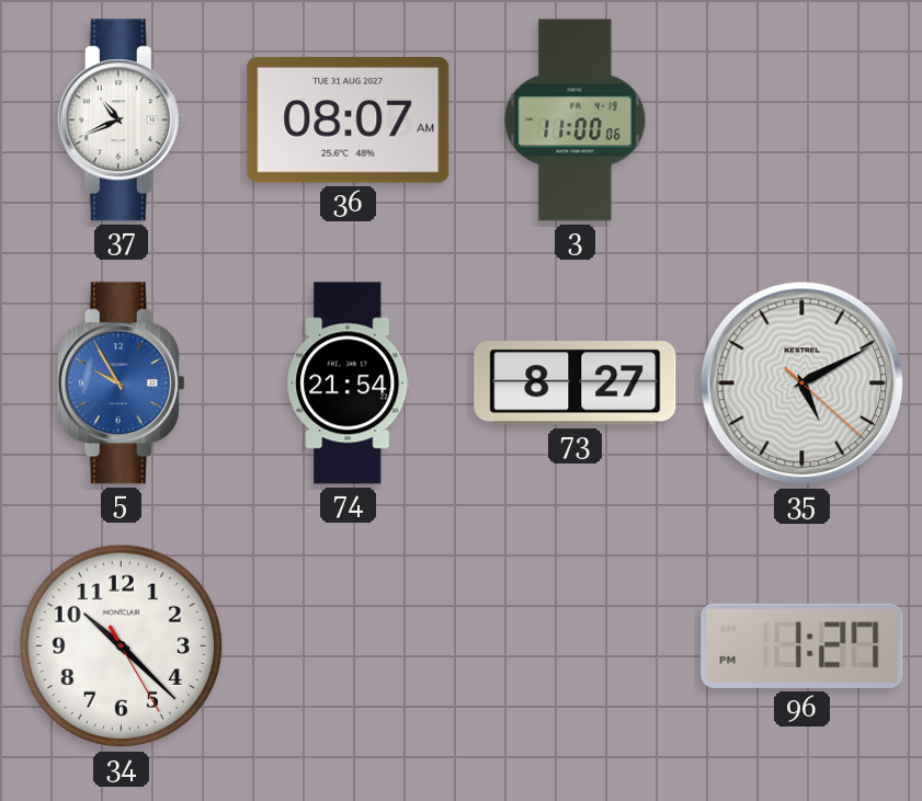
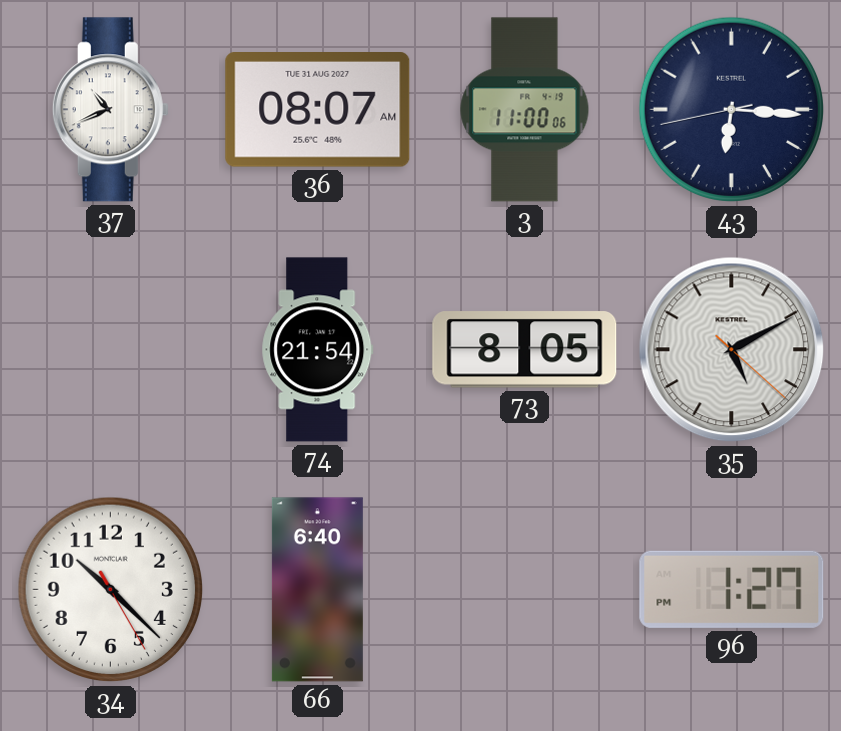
43: none -> 6:15 (732, 110)
5: 9:55 -> none (121, 384)
73: 8:27 -> 8:05 (525, 350)
66: none -> 6:40 (317, 590)
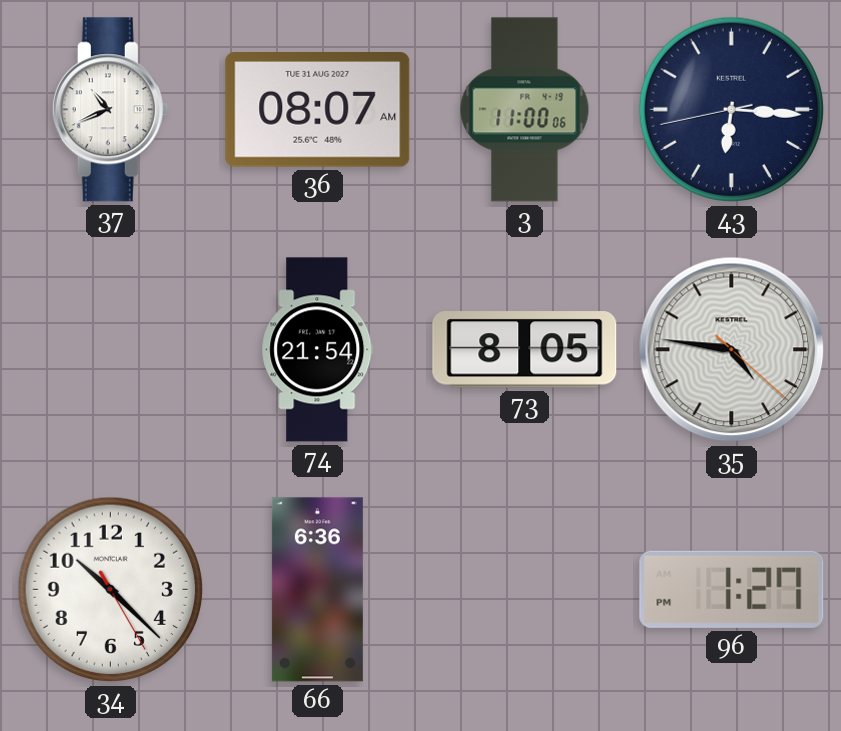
35: 5:10 -> 4:46 (732, 350)
66: 6:40 -> 6:36 (317, 590)
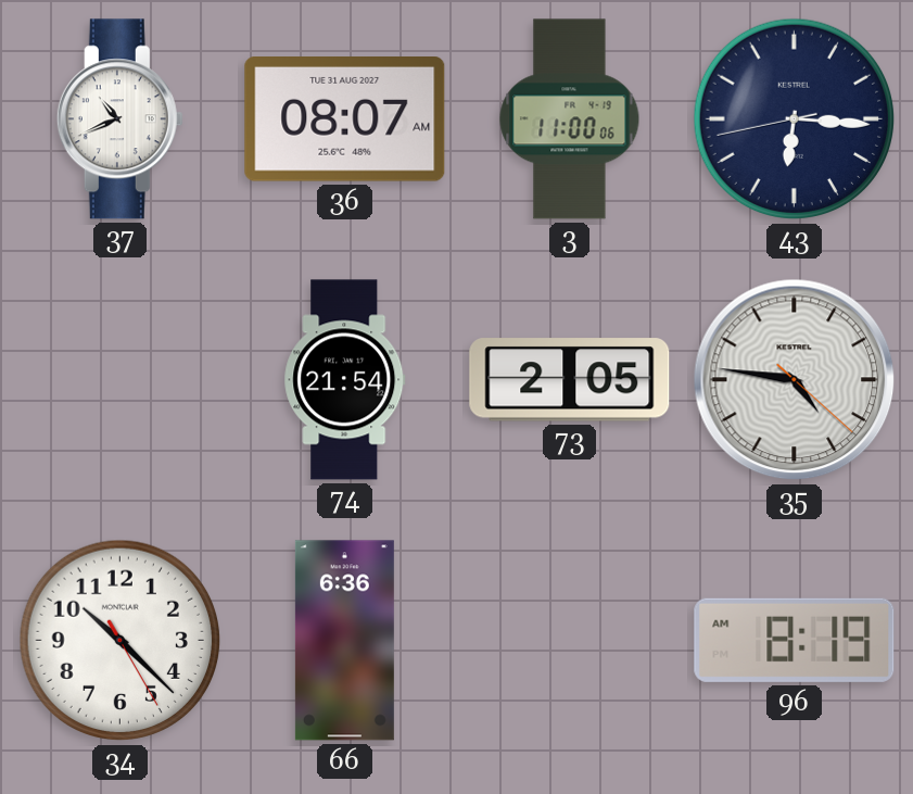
73: 8:05 -> 2:05 (570, 380)
96: 1:27 -> 8:19 (795, 640)
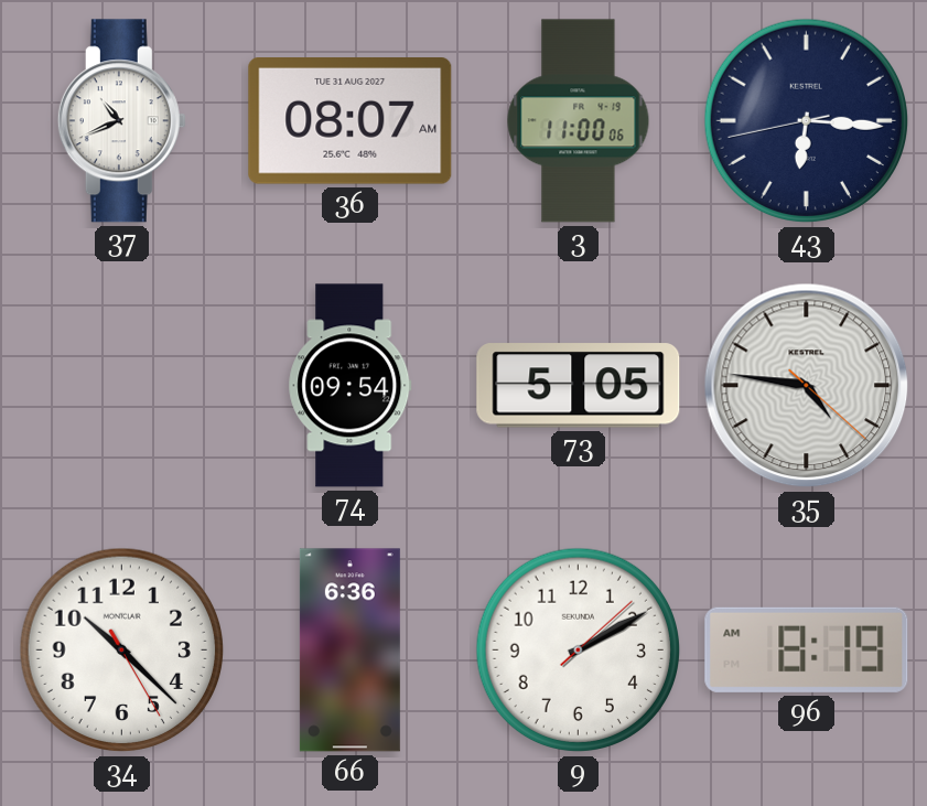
74: 21:54 -> 09:54 (351, 386)
73: 2:05 -> 5:05 (579, 386)
9: none -> 2:10 (579, 651)
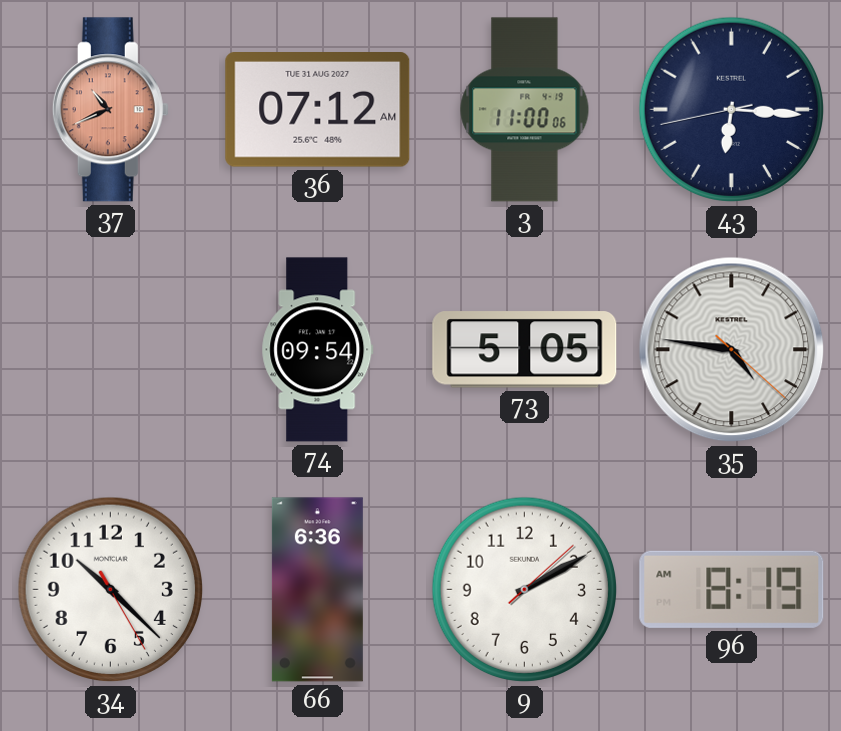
37 dial: white -> salmon (110, 110)
36: 08:07 -> 07:12 (318, 110)
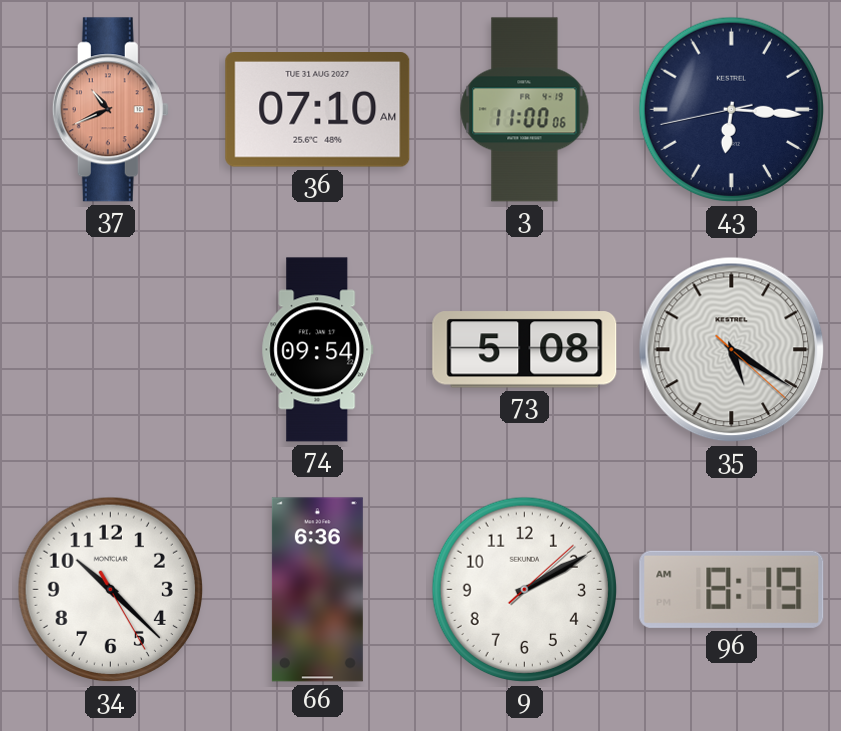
36: 07:12 -> 07:10 (318, 110)
73: 5:05 -> 5:08 (525, 350)
35: 4:46 -> 5:20 (732, 350)
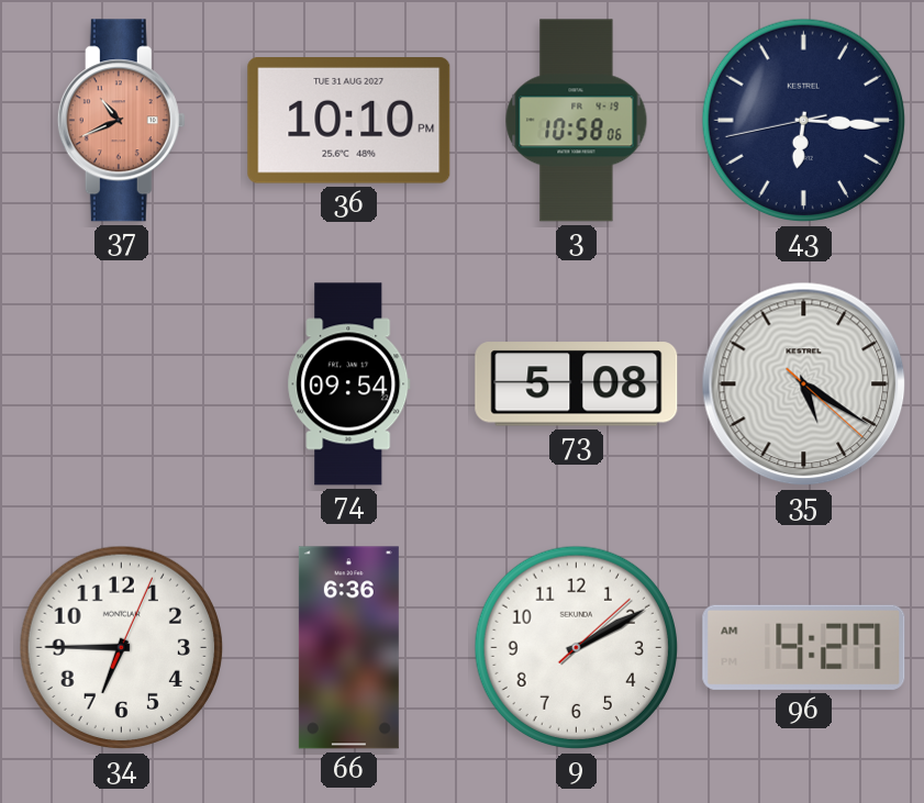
36: 07:10 -> 10:10 (349, 121)
3: 11:00 -> 10:58 (577, 121)
34: 10:22 -> 6:45 (122, 648)
96: 8:19 -> 4:27 (804, 647)
